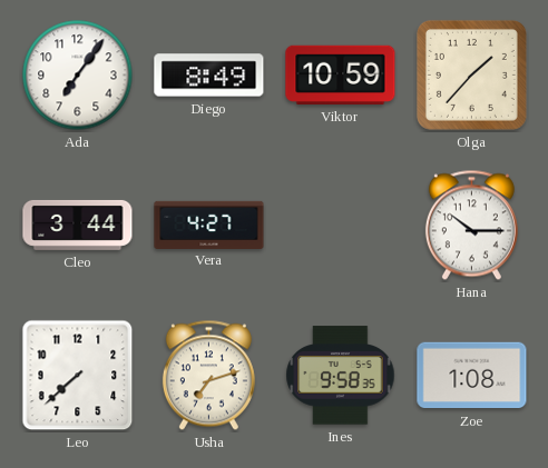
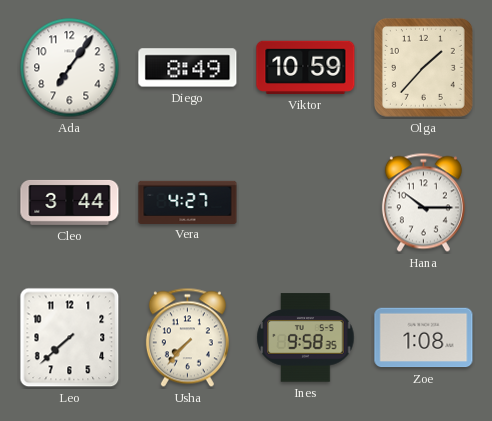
Usha: 7:12 -> 7:37 (187, 338)
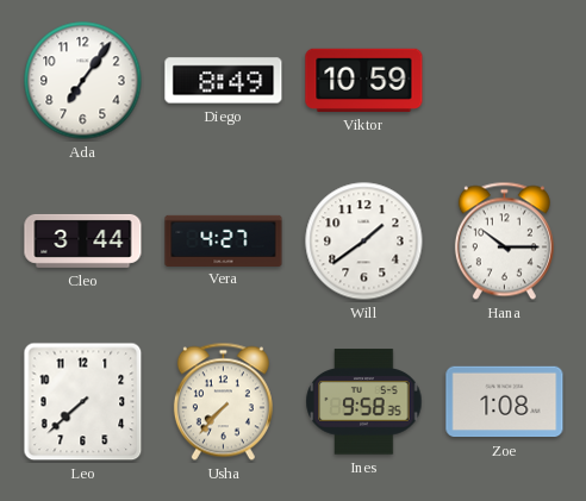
Olga: 1:37 -> none (423, 67)
Will: none -> 1:39 (364, 242)
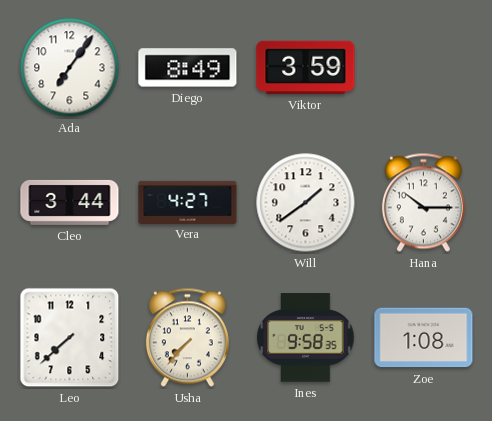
Viktor: 10:59 -> 3:59 (306, 67)
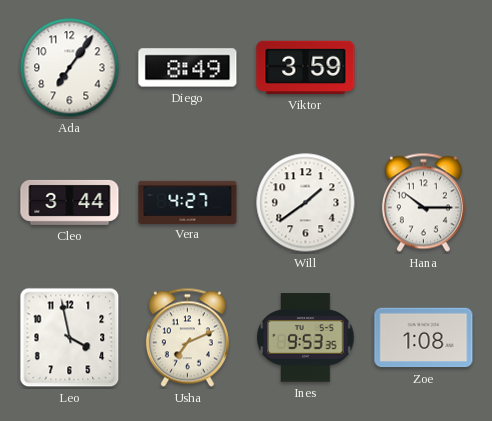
Leo: 7:38 -> 3:58 (70, 338)
Usha: 7:37 -> 7:11 (187, 338)
Ines: 9:58 -> 9:53 (306, 338)
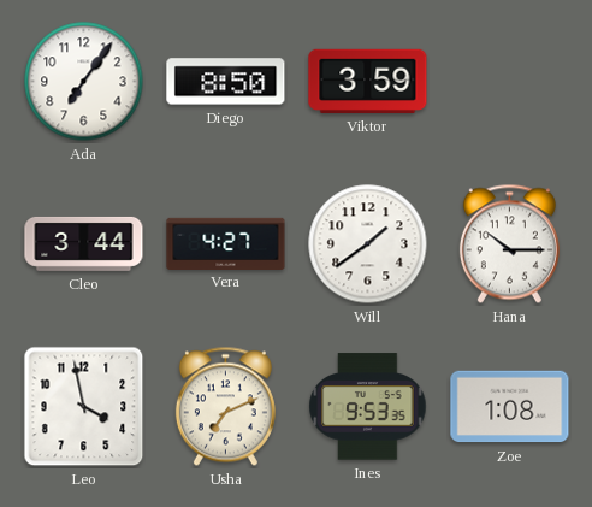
Diego: 8:49 -> 8:50 (226, 82)
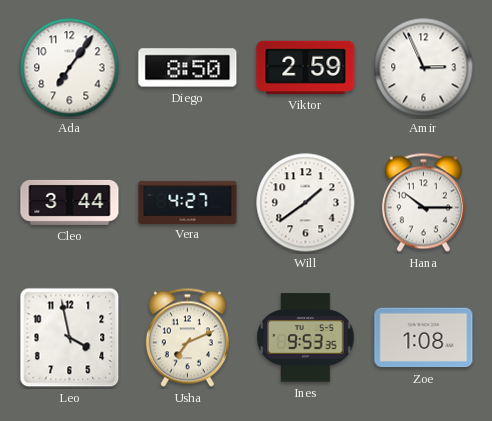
Viktor: 3:59 -> 2:59 (306, 67)
Amir: none -> 2:56 (424, 68)
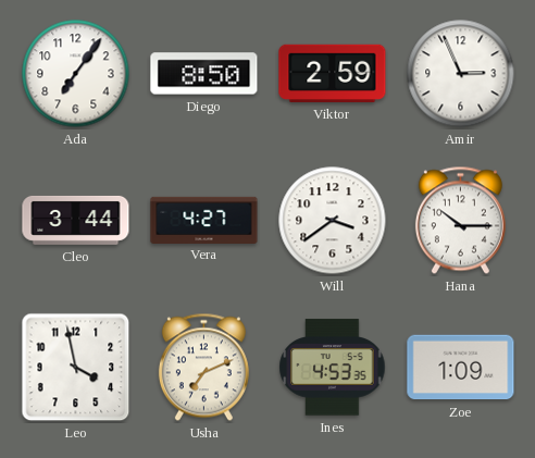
Will: 1:39 -> 3:39 (333, 221)
Ines: 9:53 -> 4:53 (333, 368)
Zoe: 1:08 -> 1:09 (461, 368)
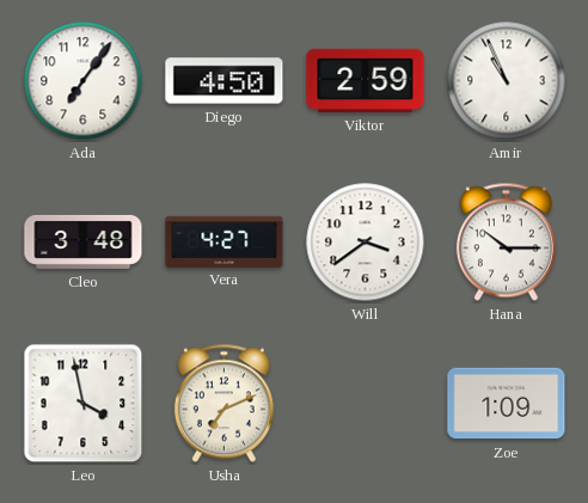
Diego: 8:50 -> 4:50 (225, 81)
Amir: 2:56 -> 10:56 (507, 81)
Cleo: 3:44 -> 3:48 (84, 241)
Ines: 4:53 -> none (333, 368)
